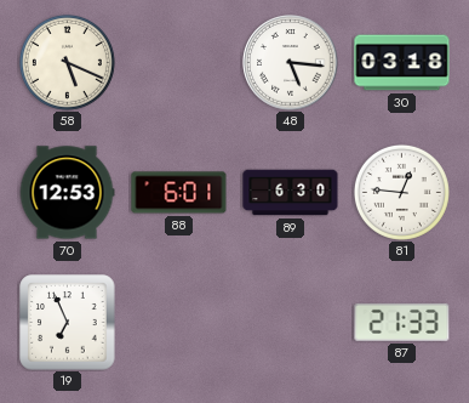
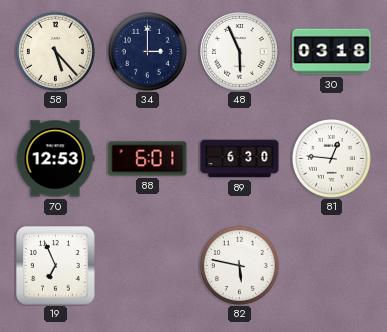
58: 5:19 -> 5:23 (55, 51)
34: none -> 3:00 (147, 51)
48: 5:16 -> 5:56 (240, 52)
82: none -> 5:47 (239, 265)
87: 21:33 -> none (402, 322)
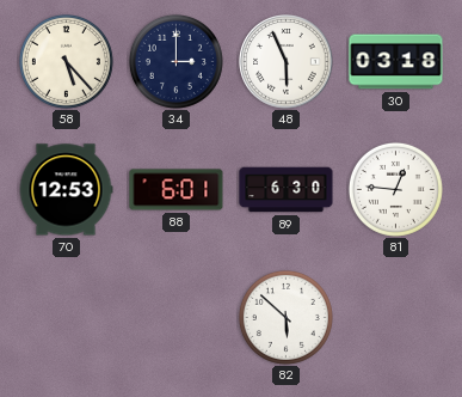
19: 6:56 -> none (56, 266)
82: 5:47 -> 5:52 (285, 317)
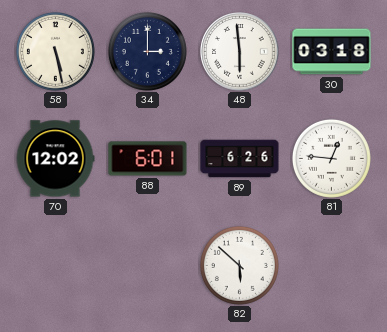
58: 5:23 -> 5:28 (55, 51)
48: 5:56 -> 5:59 (240, 52)
70: 12:53 -> 12:02 (55, 159)
89: 6:30 -> 6:26 (240, 159)
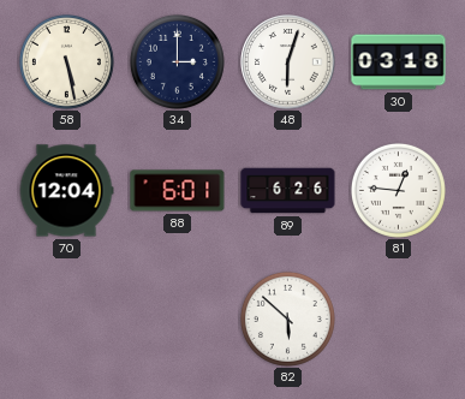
48: 5:59 -> 6:03 (288, 62)
70: 12:02 -> 12:04 (66, 191)
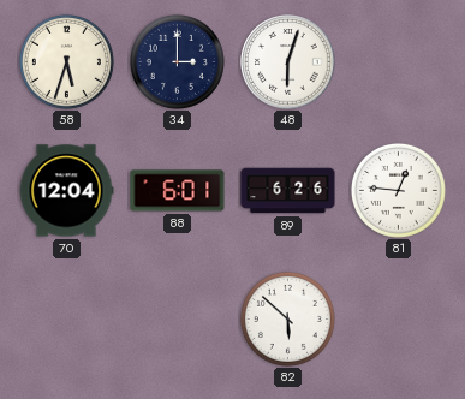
58: 5:28 -> 5:33 (66, 61)
30: 03:18 -> none (399, 62)
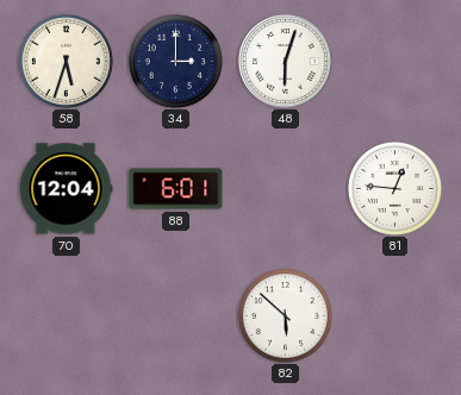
89: 6:26 -> none (288, 191)
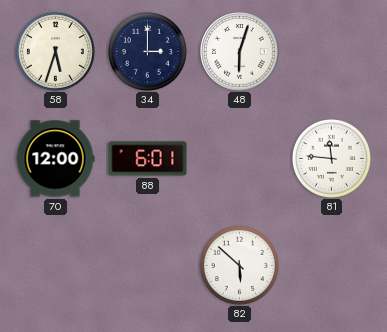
70: 12:04 -> 12:00 (55, 159)
81: 12:46 -> 11:46 (331, 158)
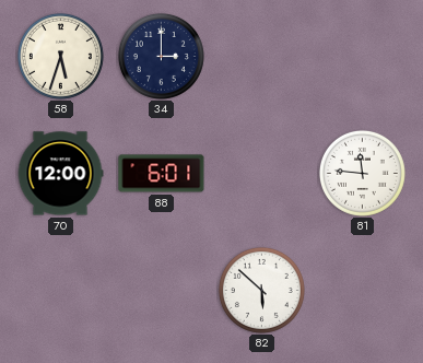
48: 6:03 -> none (240, 52)
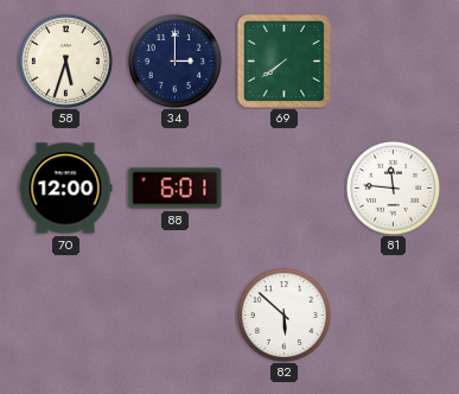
69: none -> 7:39 (283, 61)
